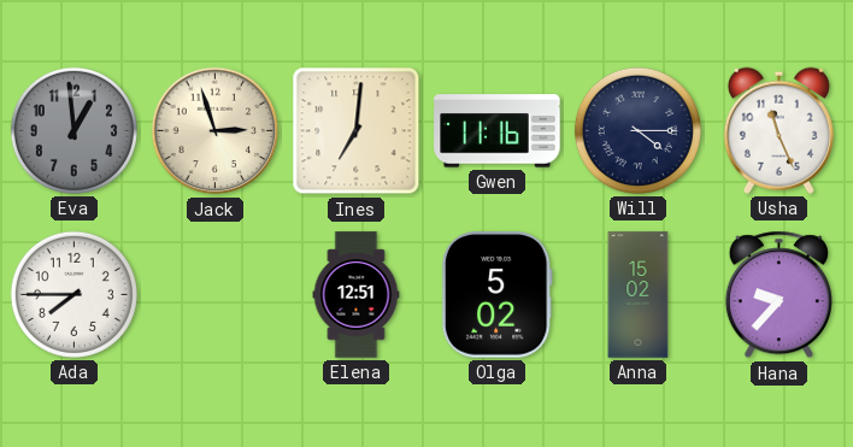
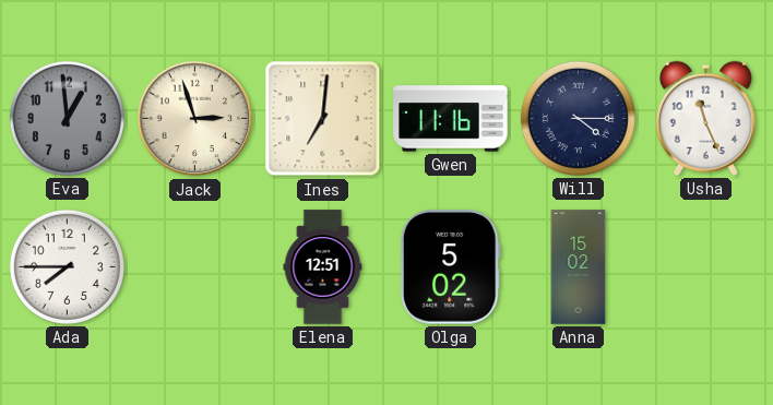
Hana: 9:37 -> none (778, 295)
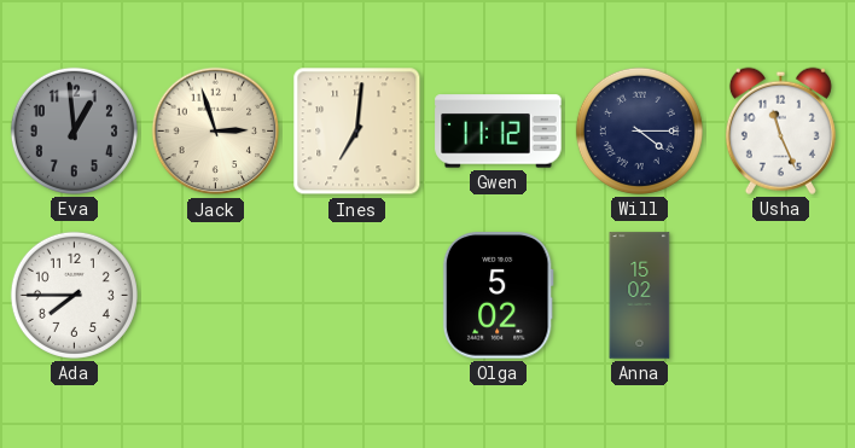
Gwen: 11:16 -> 11:12 (499, 132)
Elena: 12:51 -> none (323, 267)
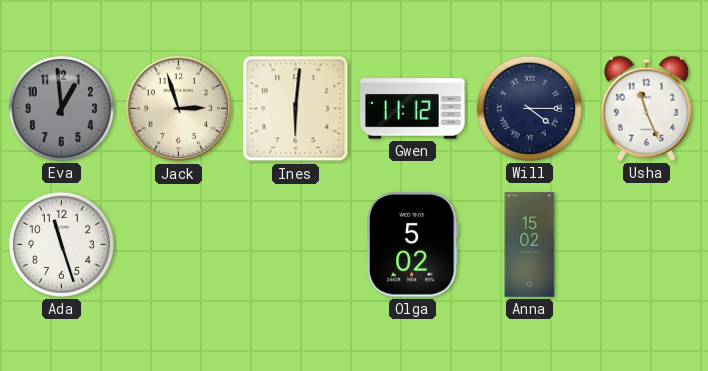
Ines: 7:01 -> 6:01 (296, 109)
Ada: 7:45 -> 11:27 (61, 244)
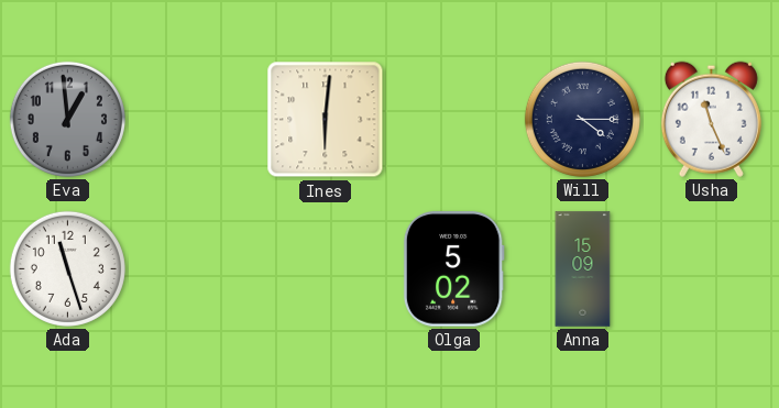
Jack: 2:57 -> none (179, 109)
Gwen: 11:12 -> none (413, 109)
Anna: 15:02 -> 15:09 (583, 269)
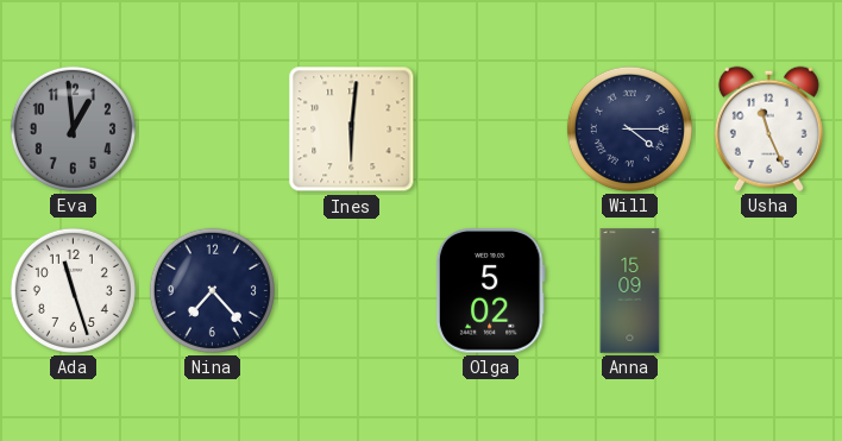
Nina: none -> 7:23 (212, 290)
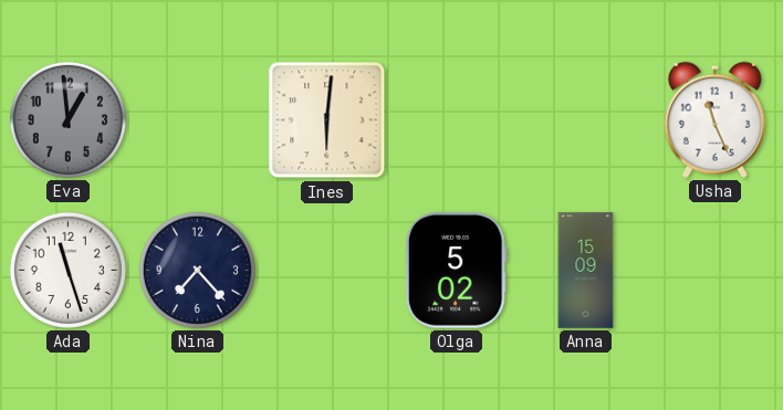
Will: 4:15 -> none (629, 128)
